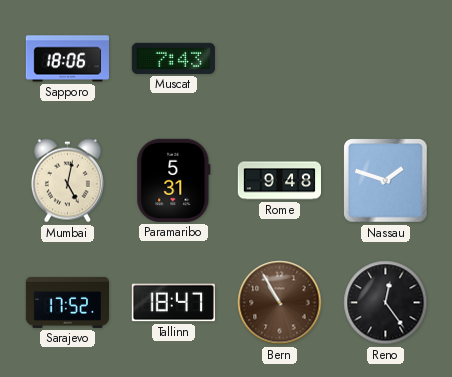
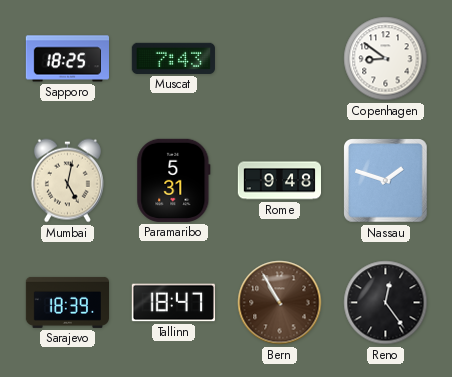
Sapporo: 18:06 -> 18:25 (67, 59)
Copenhagen: none -> 8:51 (386, 59)
Sarajevo: 17:52 -> 18:39 (67, 302)
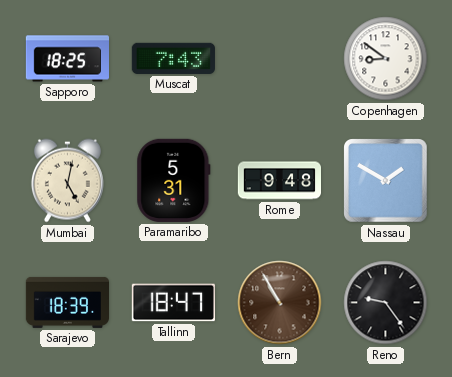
Nassau: 1:48 -> 1:50 (386, 181)
Reno: 12:24 -> 9:24 (386, 303)
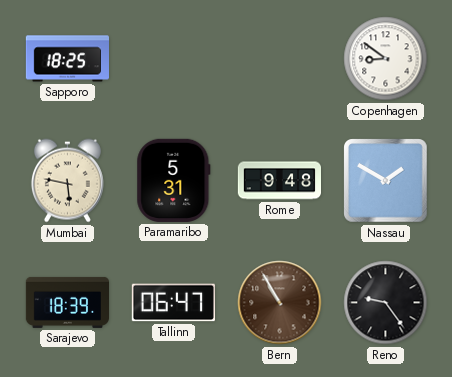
Muscat: 7:43 -> none (173, 58)
Mumbai: 5:02 -> 5:47 (67, 181)
Tallinn: 18:47 -> 06:47 (173, 303)
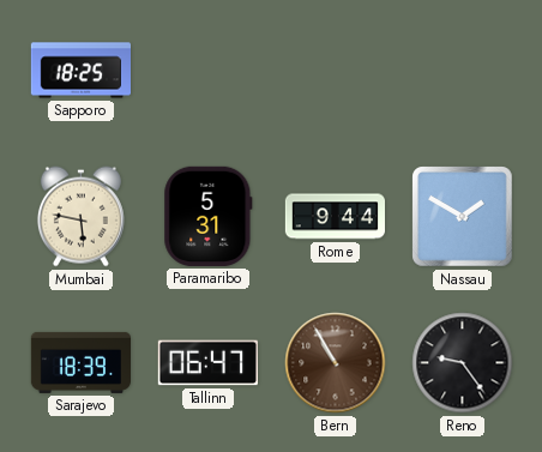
Copenhagen: 8:51 -> none (386, 59)
Rome: 9:48 -> 9:44 (335, 217)
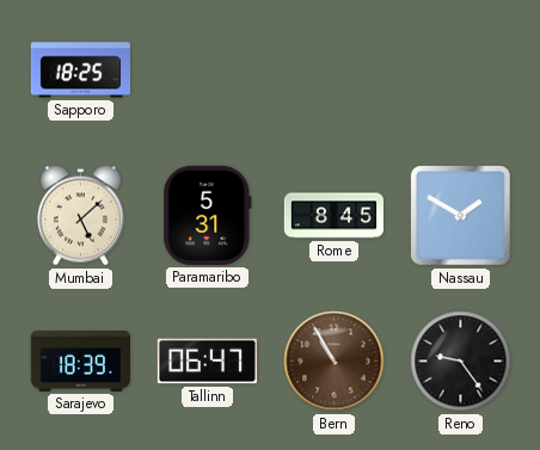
Mumbai: 5:47 -> 5:08 (80, 216)
Rome: 9:44 -> 8:45 (333, 216)
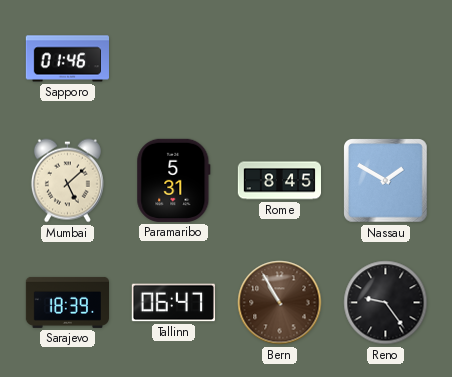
Sapporo: 18:25 -> 01:46 (67, 59)
